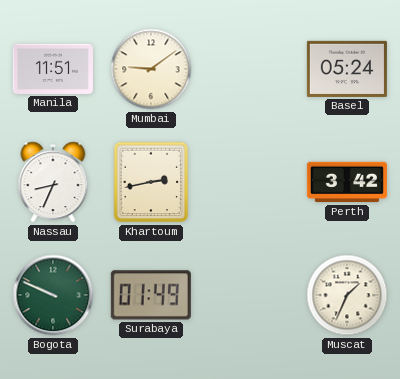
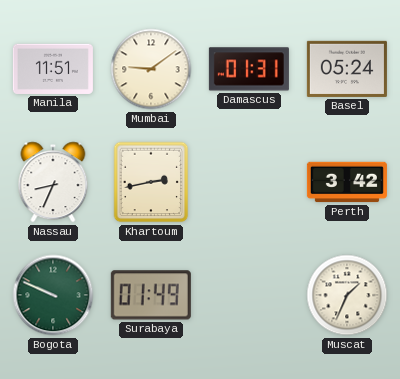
Damascus: none -> 01:31 (249, 69)
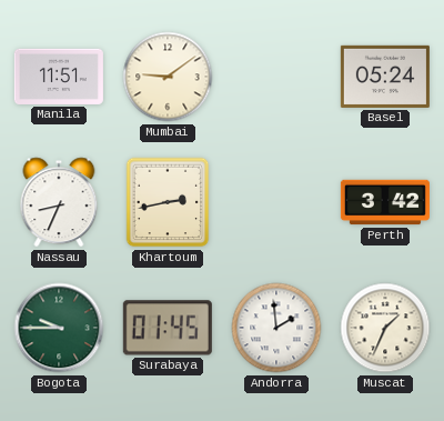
Damascus: 01:31 -> none (249, 69)
Bogota: 9:49 -> 9:45 (59, 328)
Surabaya: 01:49 -> 01:45 (168, 328)
Andorra: none -> 1:59 (276, 328)
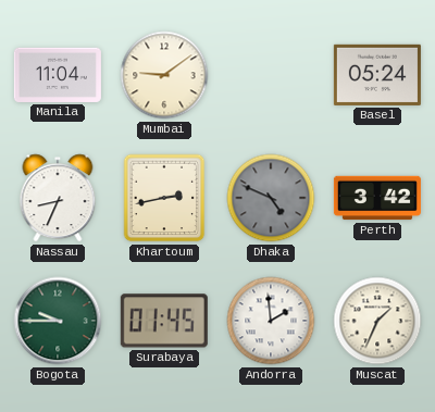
Manila: 11:51 -> 11:04 (58, 75)
Dhaka: none -> 4:49 (271, 198)
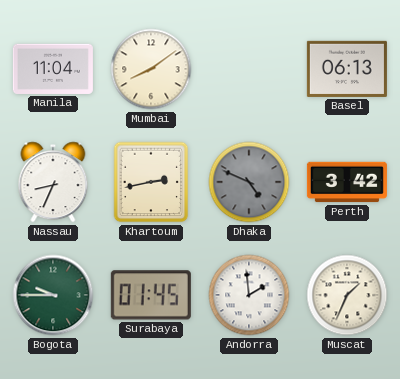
Mumbai: 9:09 -> 8:09 (151, 69)
Basel: 05:24 -> 06:13 (347, 69)
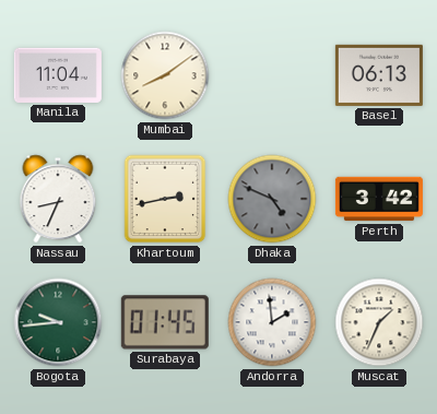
Bogota: 9:45 -> 9:44 (58, 322)
